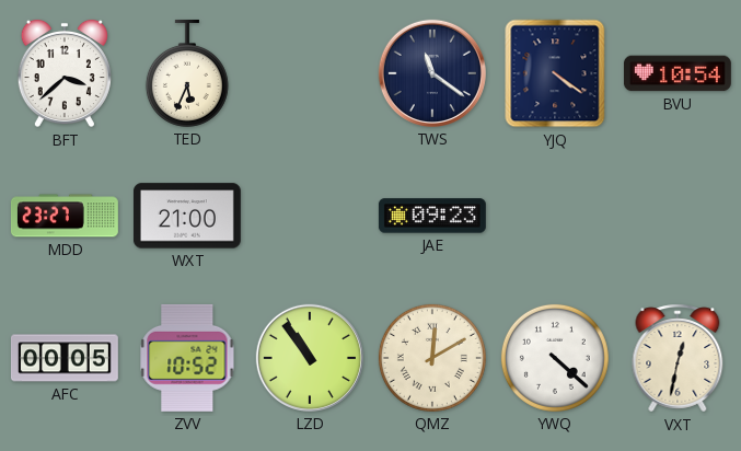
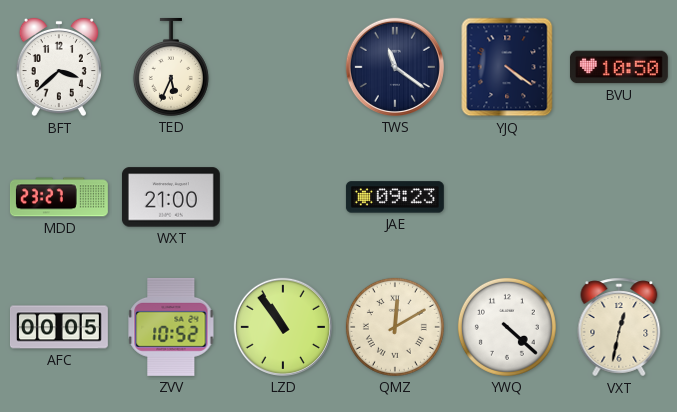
BVU: 10:54 -> 10:50 (619, 67)
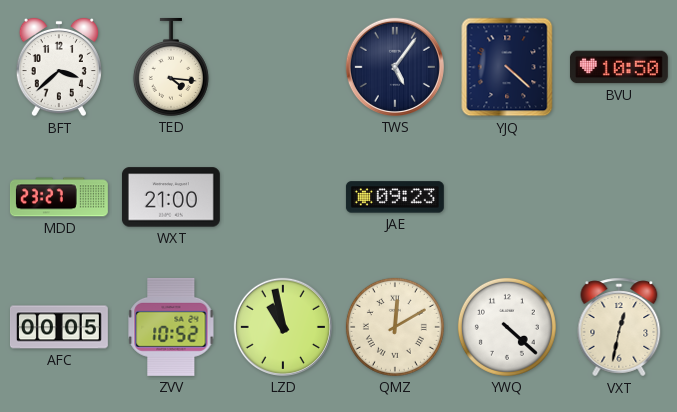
TED: 5:34 -> 4:16 (171, 67)
TWS: 11:21 -> 5:06 (395, 67)
YJQ: 4:21 -> 4:22 (507, 67)
LZD: 10:54 -> 10:58 (283, 327)
